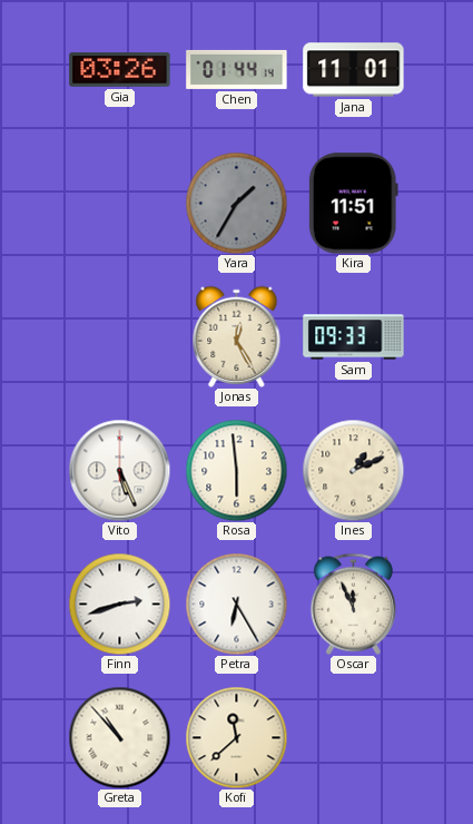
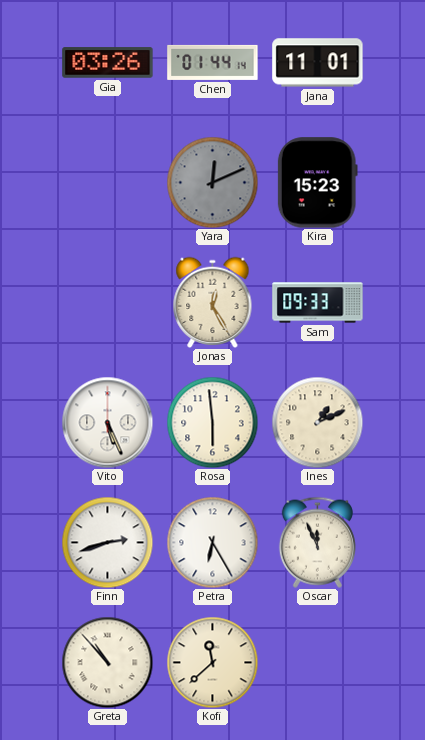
Yara: 1:35 -> 12:11 (212, 182)
Kira: 11:51 -> 15:23 (317, 183)
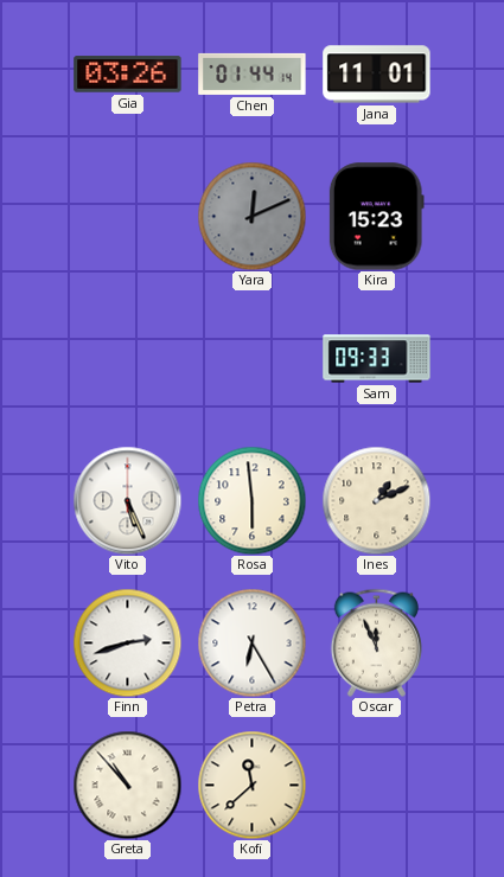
Jonas: 12:25 -> none (213, 302)
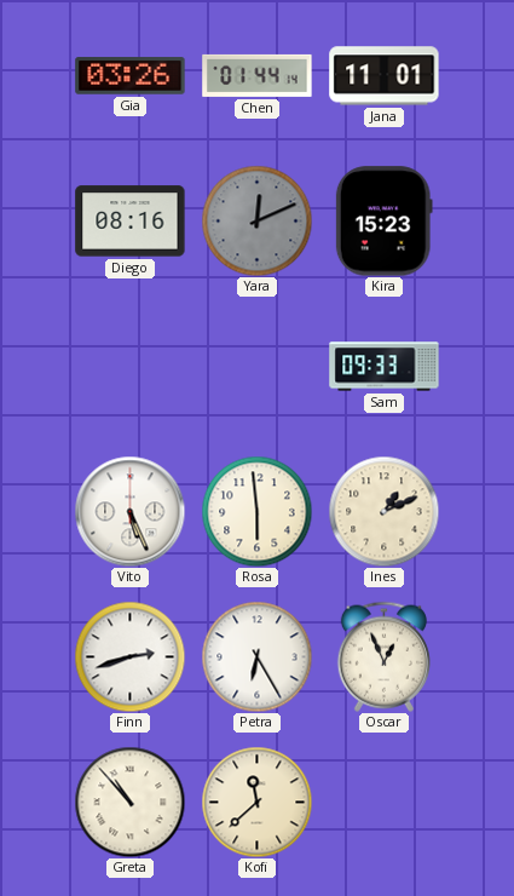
Diego: none -> 08:16 (131, 222)
Oscar: 11:56 -> 12:56 (383, 656)
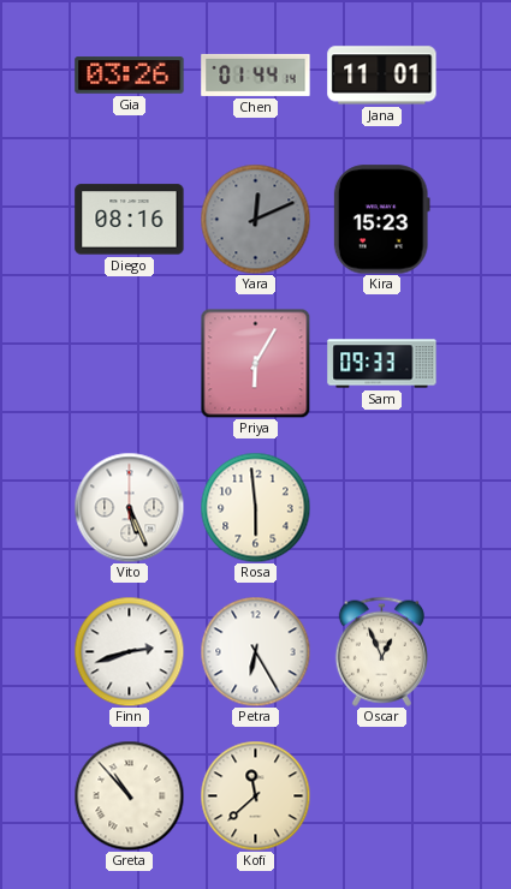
Priya: none -> 6:05 (255, 363)
Ines: 1:11 -> none (383, 511)
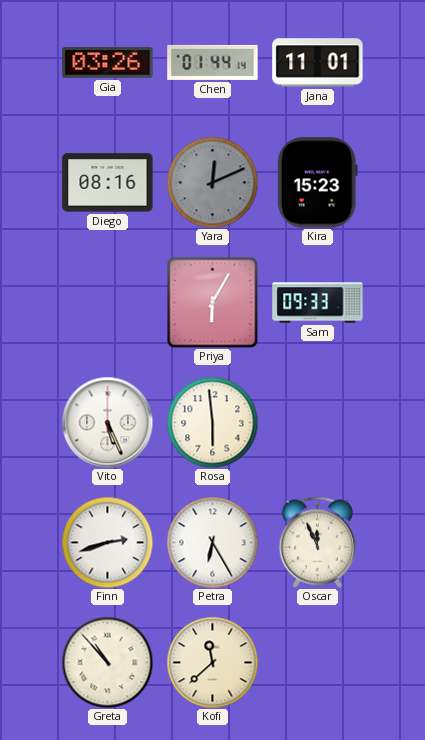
Oscar: 12:56 -> 11:56 (317, 542)
